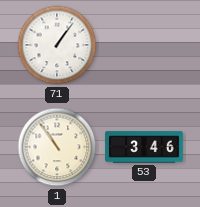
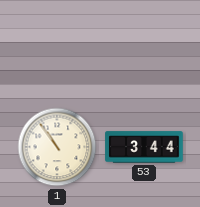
71: 1:06 -> none (57, 45)
53: 3:46 -> 3:44 (144, 147)
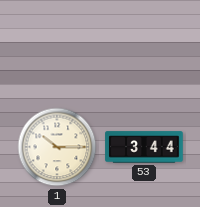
1: 10:54 -> 10:15 (57, 147)
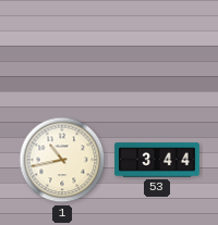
1: 10:15 -> 10:43 (62, 160)
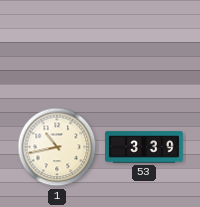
53: 3:44 -> 3:39 (144, 147)
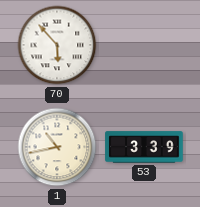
70: none -> 5:53 (57, 45)
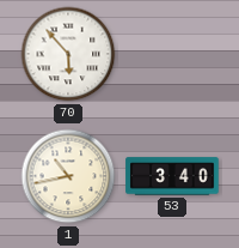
53: 3:39 -> 3:40 (172, 176)
